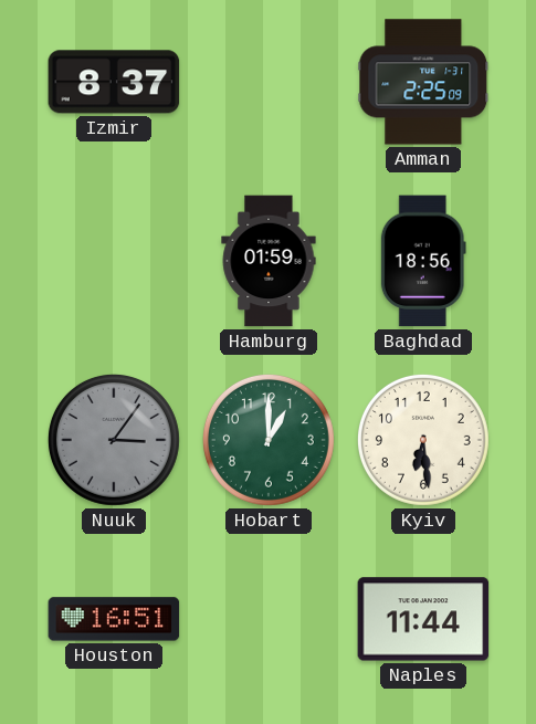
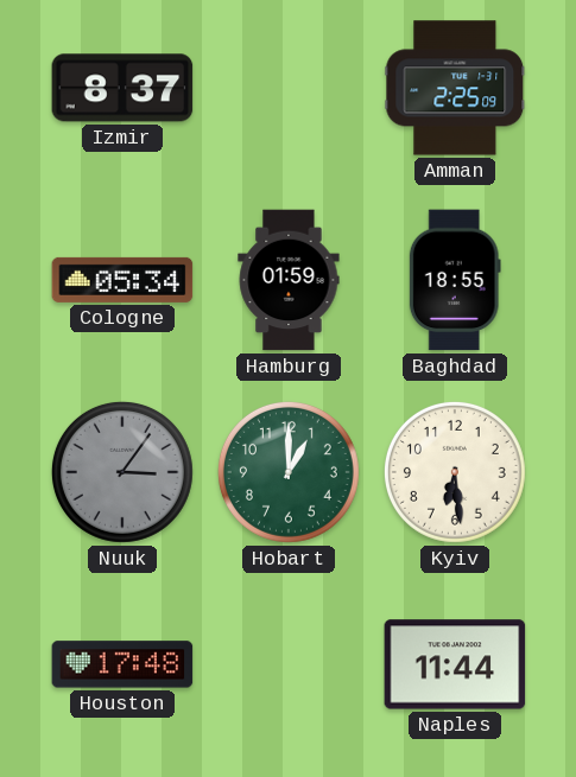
Cologne: none -> 05:34 (122, 280)
Baghdad: 18:56 -> 18:55 (455, 280)
Houston: 16:51 -> 17:48 (122, 664)
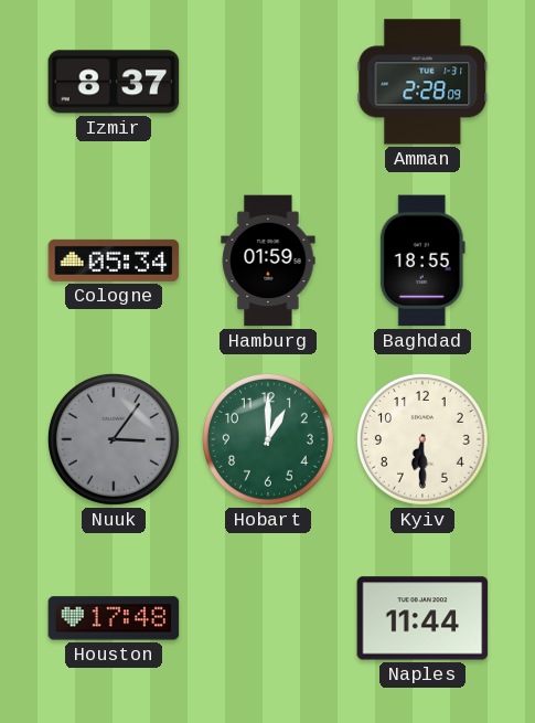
Amman: 2:25 -> 2:28 (422, 82)
Kyiv: 6:29 -> 6:30 (422, 439)
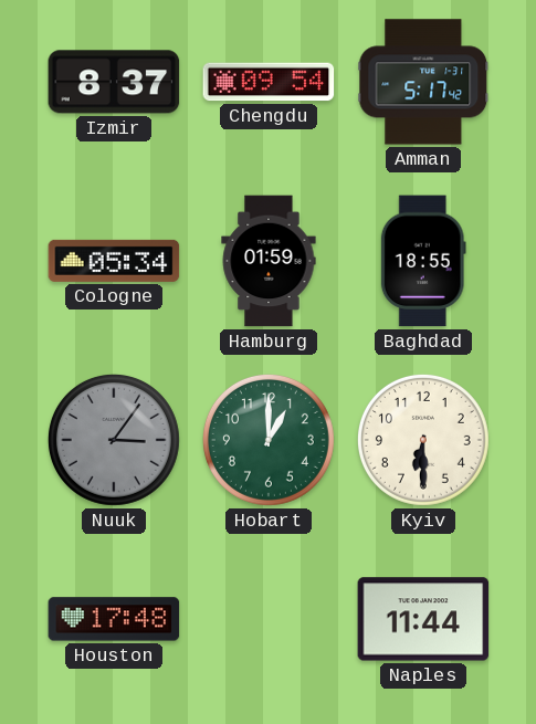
Chengdu: none -> 09:54 (269, 82)
Amman: 2:28 -> 5:17 (423, 82)
